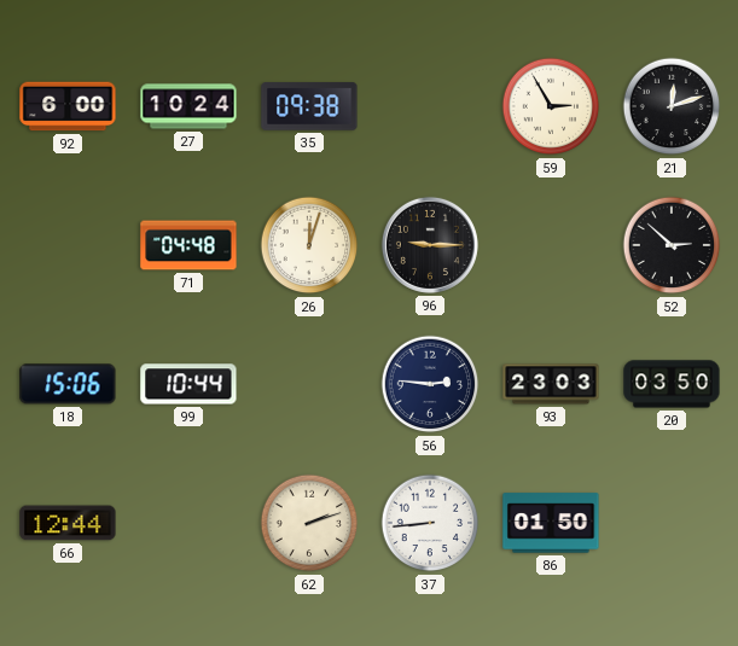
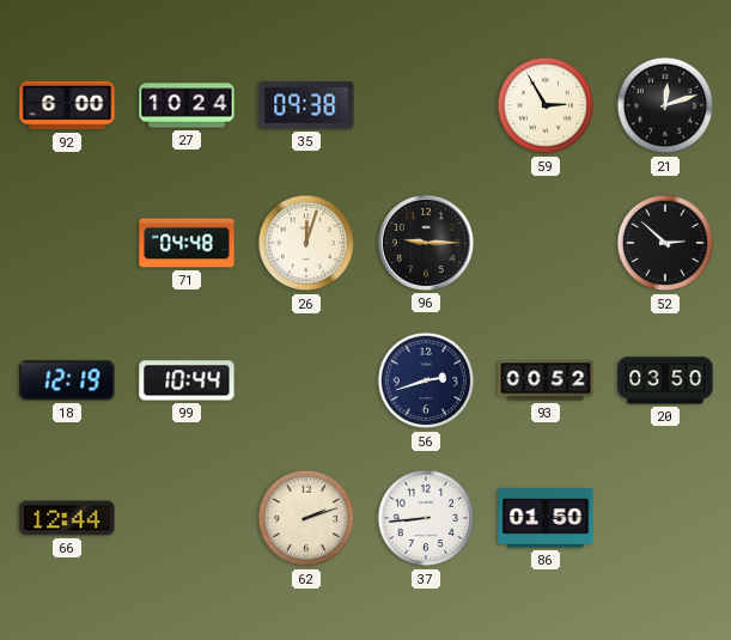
18: 15:06 -> 12:19 (67, 380)
56: 2:46 -> 2:42 (426, 380)
93: 23:03 -> 00:52 (546, 380)
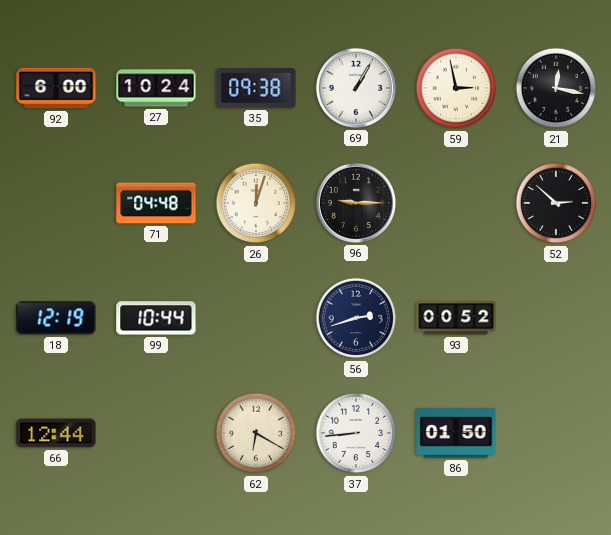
69: none -> 1:05 (356, 88)
59: 2:55 -> 2:58 (456, 88)
21: 12:12 -> 12:17 (556, 88)
20: 03:50 -> none (665, 380)
62: 2:12 -> 6:20 (256, 433)
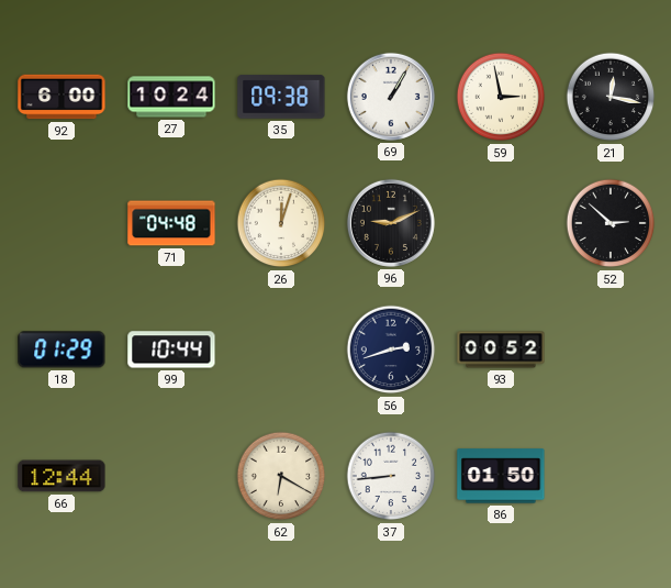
96: 9:15 -> 9:11 (391, 223)
18: 12:19 -> 01:29 (61, 350)
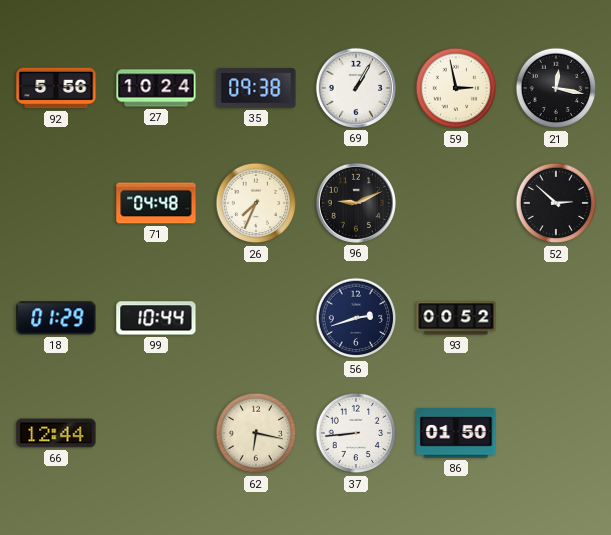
92: 6:00 -> 5:56 (56, 88)
26: 12:03 -> 7:34 (256, 203)
62: 6:20 -> 6:17 (256, 433)
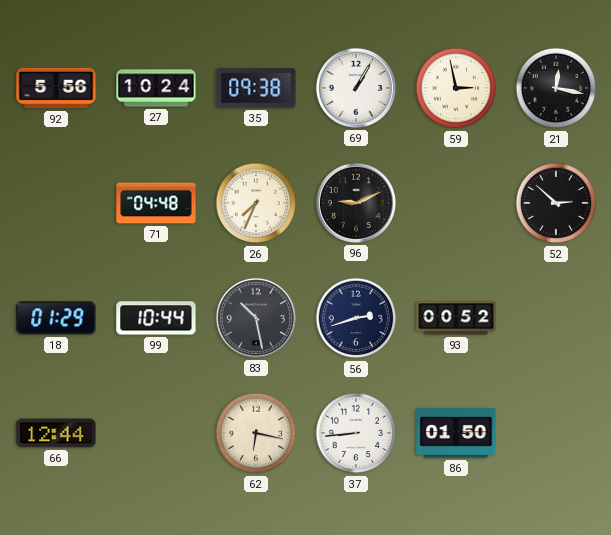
83: none -> 10:28 (256, 318)
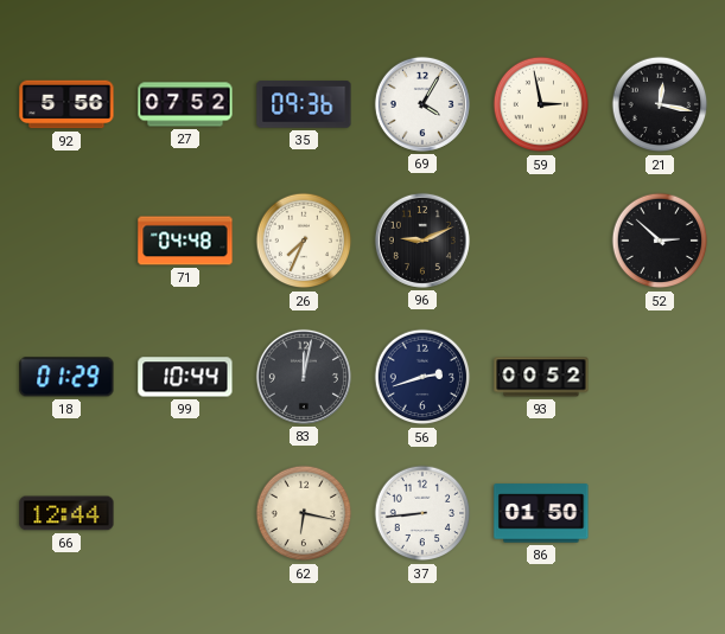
27: 10:24 -> 07:52 (185, 104)
35: 09:38 -> 09:36 (304, 104)
69: 1:05 -> 4:05 (422, 104)
83: 10:28 -> 12:02 (304, 377)
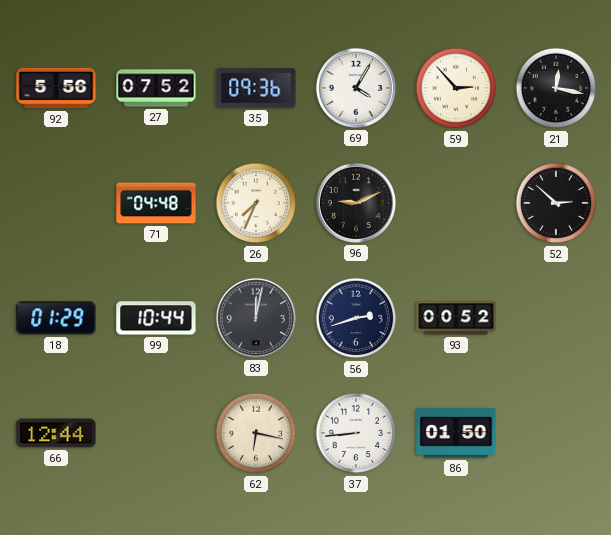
59: 2:58 -> 2:53 (456, 88)
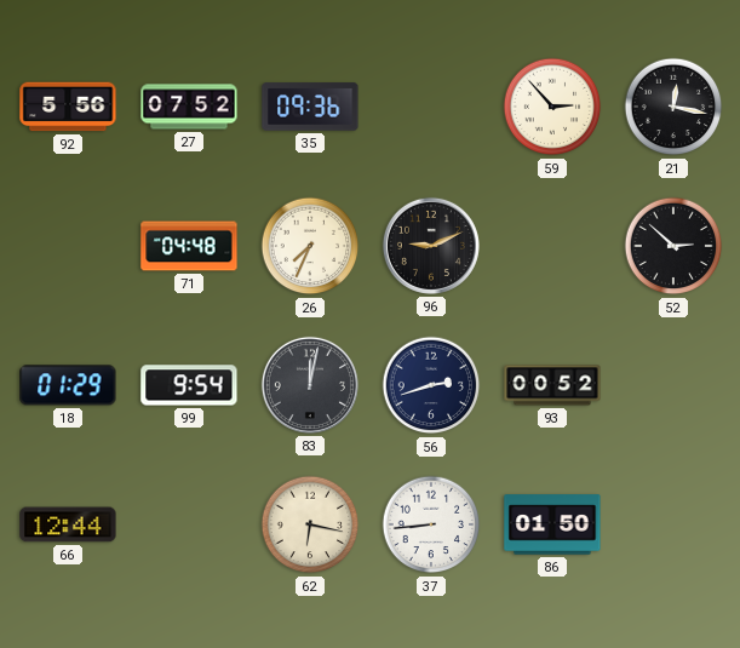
69: 4:05 -> none (356, 88)
99: 10:44 -> 9:54 (189, 385)
